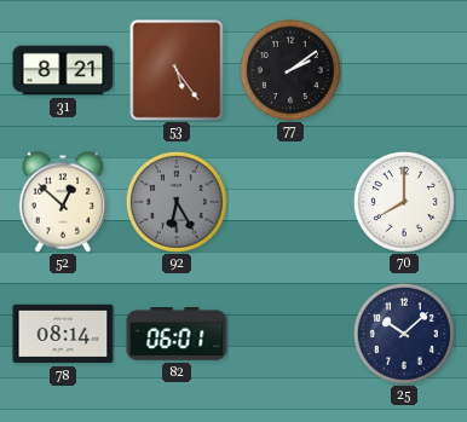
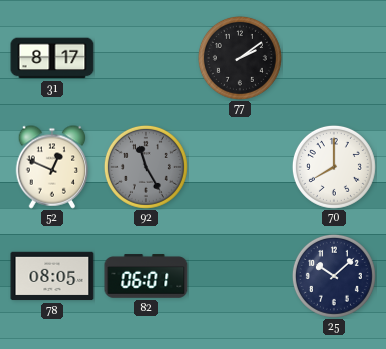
31: 8:21 -> 8:17 (52, 58)
53: 5:24 -> none (177, 70)
52: 12:52 -> 12:49 (52, 167)
92: 6:25 -> 11:25 (146, 167)
78: 08:14 -> 08:05 (52, 276)
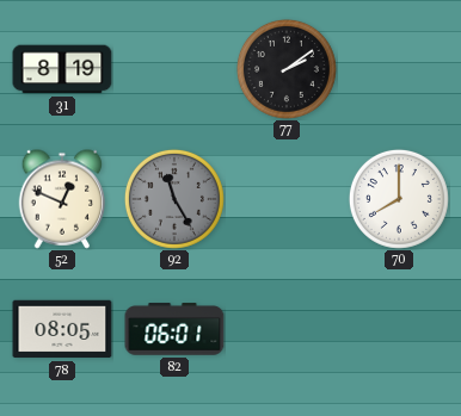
31: 8:17 -> 8:19 (62, 69)
25: 10:08 -> none (334, 276)
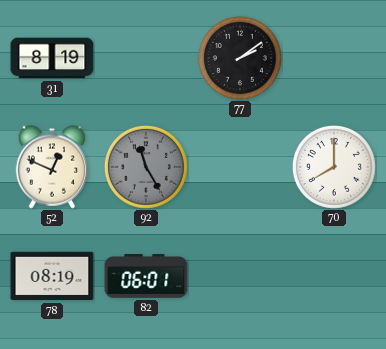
78: 08:05 -> 08:19 (52, 276)
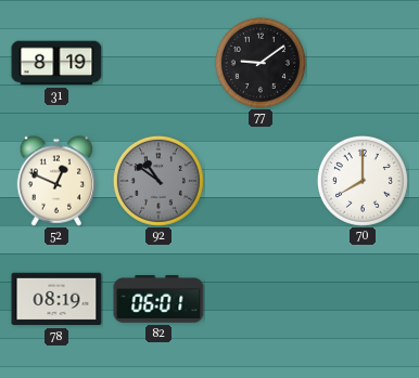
77: 2:09 -> 9:09 (261, 63)
92: 11:25 -> 10:51 (158, 181)
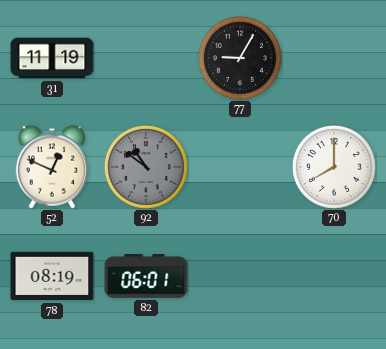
31: 8:19 -> 11:19 (52, 58)
77: 9:09 -> 9:05 (240, 58)
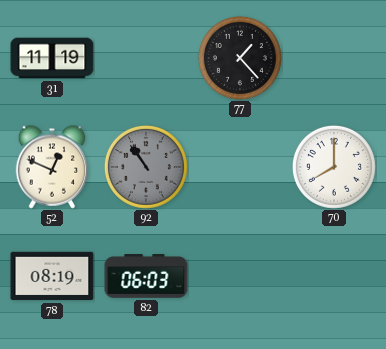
77: 9:05 -> 1:23 (240, 58)
92: 10:51 -> 10:54 (146, 167)
82: 06:01 -> 06:03 (146, 276)
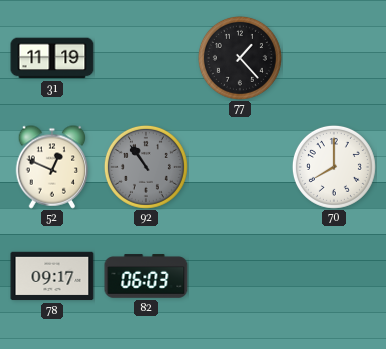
78: 08:19 -> 09:17 (52, 276)
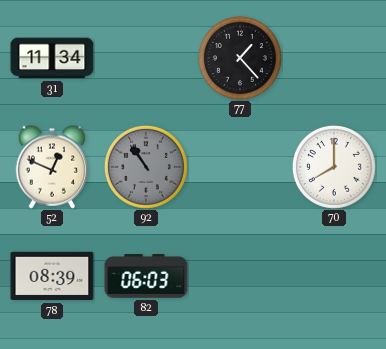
31: 11:19 -> 11:34 (52, 58)
78: 09:17 -> 08:39 (52, 276)
